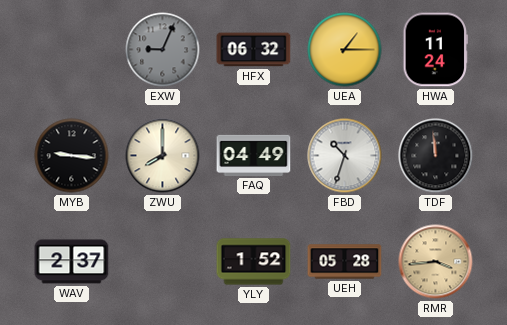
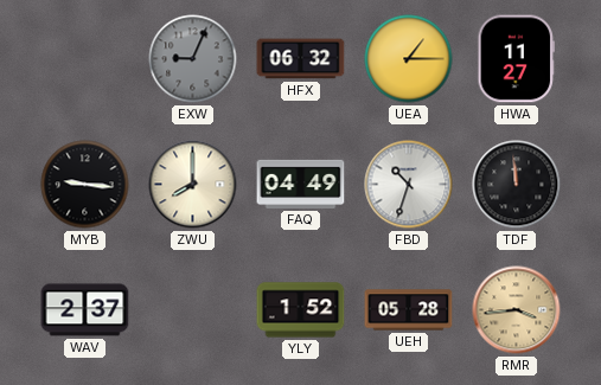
HWA: 11:24 -> 11:27 (517, 59)
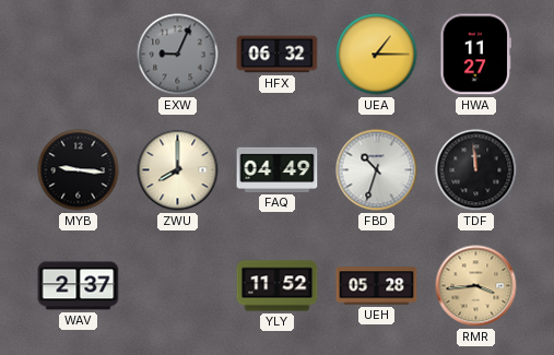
YLY: 1:52 -> 11:52 (278, 286)
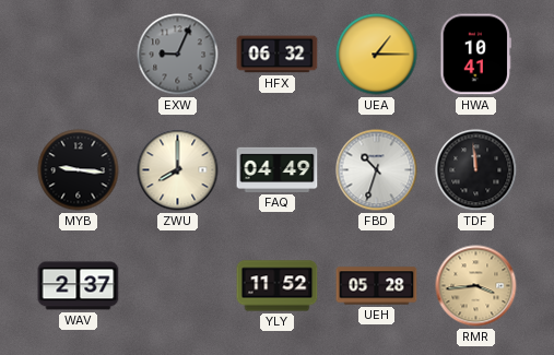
HWA: 11:27 -> 10:41 (476, 55)
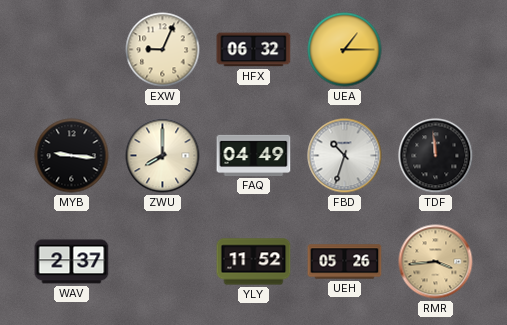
EXW dial: grey -> cream (163, 50)
HWA: 10:41 -> none (476, 55)
UEH: 05:28 -> 05:26 (345, 262)
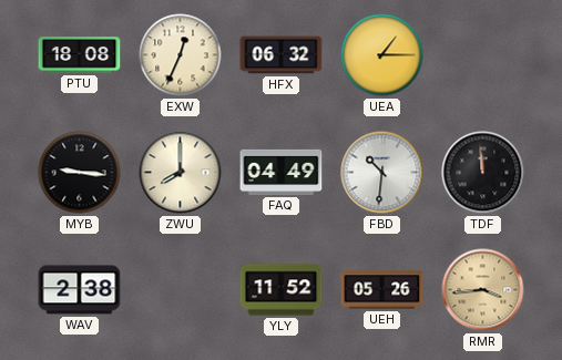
PTU: none -> 18:08 (80, 55)
EXW: 9:04 -> 12:34 (181, 55)
FBD: 10:33 -> 10:31 (382, 173)
WAV: 2:37 -> 2:38 (80, 290)
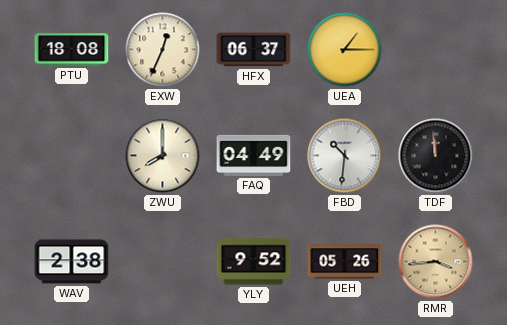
HFX: 06:32 -> 06:37 (254, 50)
MYB: 9:16 -> none (80, 173)
YLY: 11:52 -> 9:52 (254, 262)
